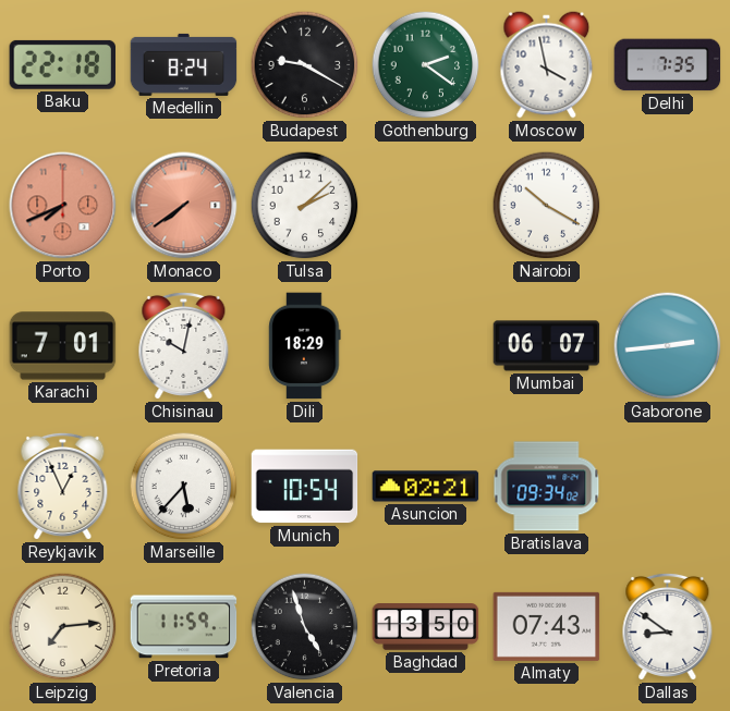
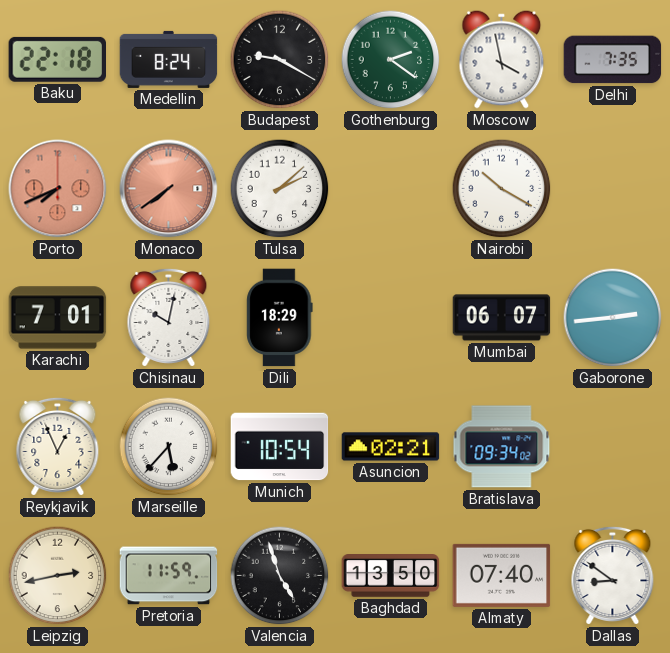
Leipzig: 7:14 -> 2:43 (58, 576)
Almaty: 07:43 -> 07:40 (502, 575)
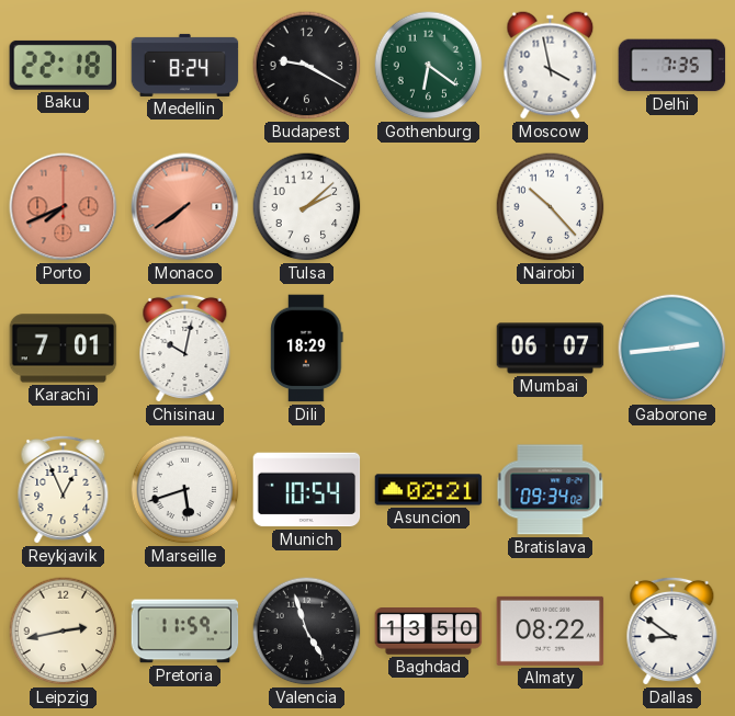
Gothenburg: 2:21 -> 6:21 (429, 66)
Nairobi: 10:20 -> 10:23 (551, 207)
Marseille: 5:37 -> 5:42 (185, 490)
Almaty: 07:40 -> 08:22 (551, 630)
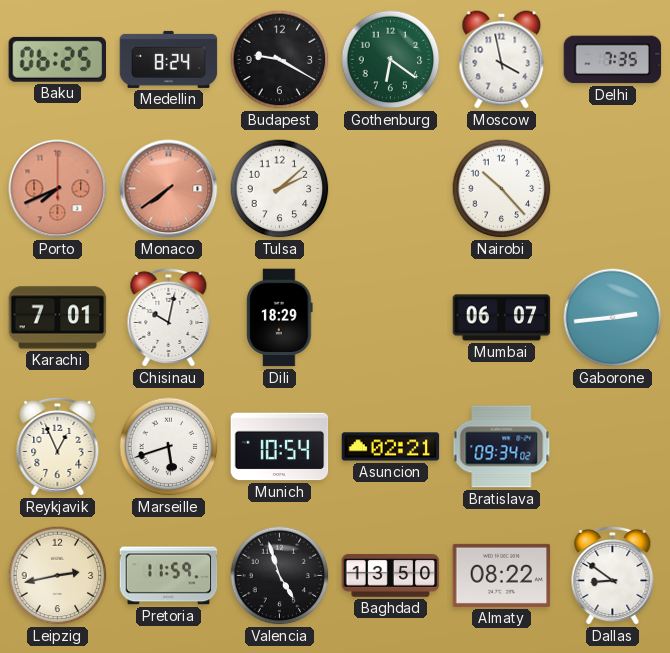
Baku: 22:18 -> 06:25 (57, 59)
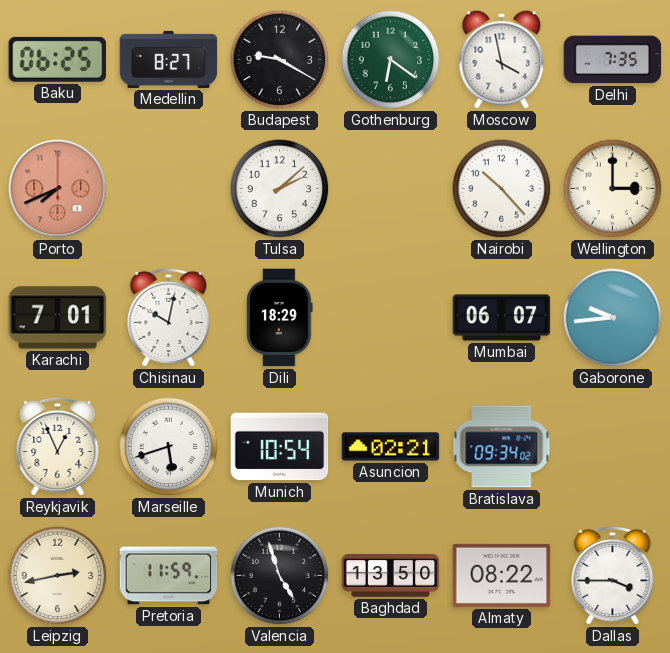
Medellin: 8:24 -> 8:27 (169, 59)
Monaco: 7:39 -> none (169, 189)
Wellington: none -> 3:00 (613, 189)
Gaborone: 2:44 -> 9:44 (613, 318)
Dallas: 8:51 -> 3:45 (613, 575)
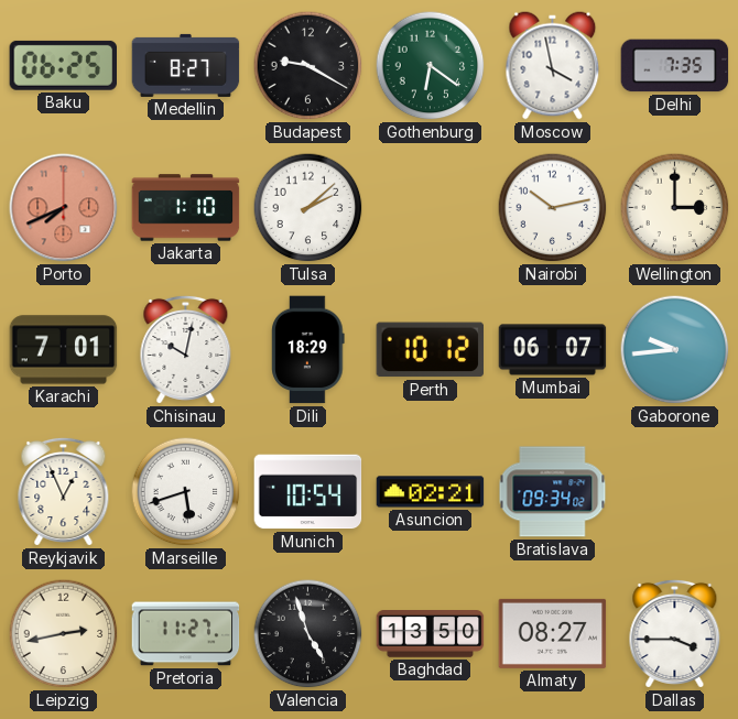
Jakarta: none -> 1:10 (186, 208)
Nairobi: 10:23 -> 10:13 (553, 208)
Perth: none -> 10:12 (430, 350)
Pretoria: 11:59 -> 11:27 (186, 634)
Almaty: 08:22 -> 08:27 (553, 633)
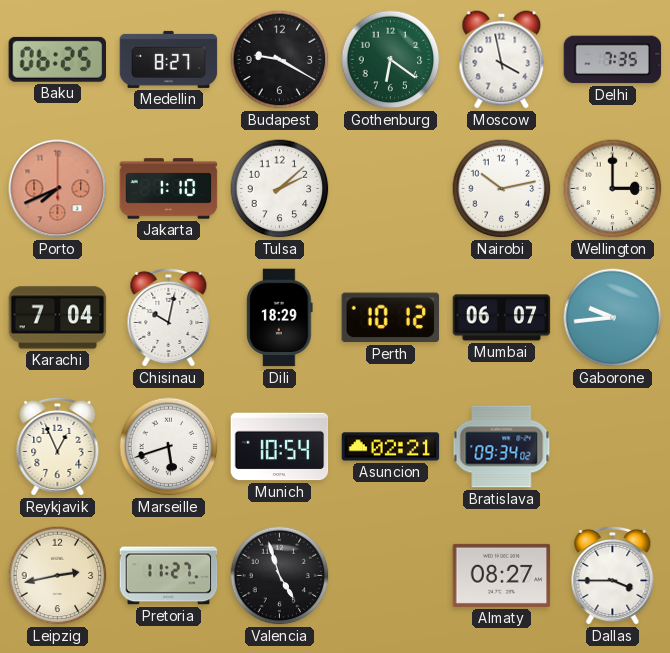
Karachi: 7:01 -> 7:04 (58, 318)
Baghdad: 13:50 -> none (431, 634)
